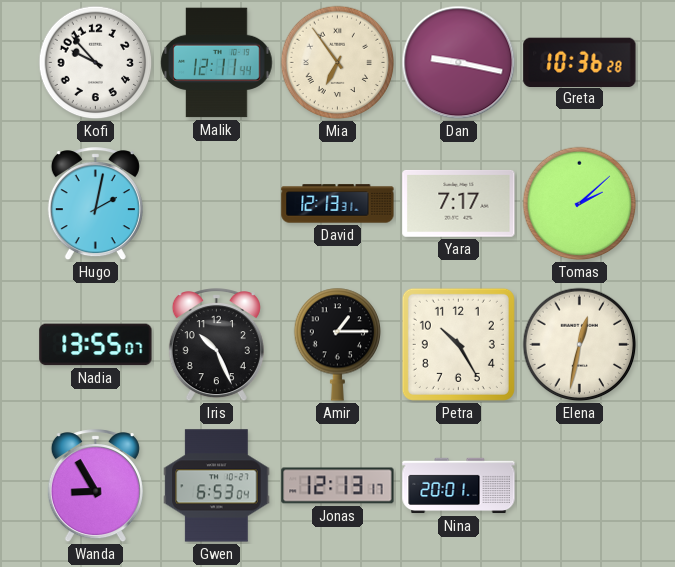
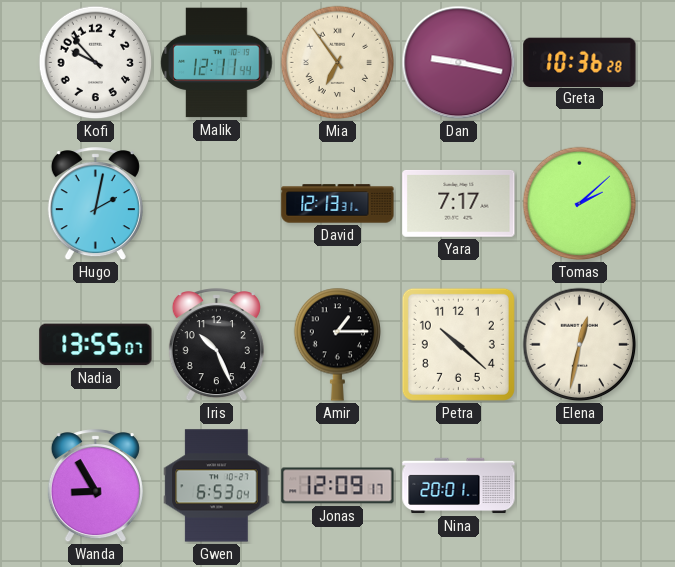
Petra: 10:25 -> 10:22 (458, 344)
Jonas: 12:13 -> 12:09 (338, 486)
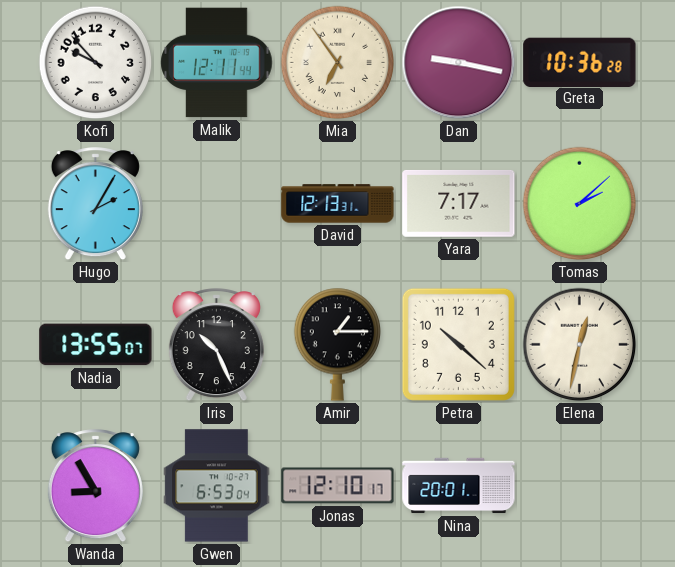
Hugo: 2:02 -> 2:05 (95, 204)
Jonas: 12:09 -> 12:10 (338, 486)
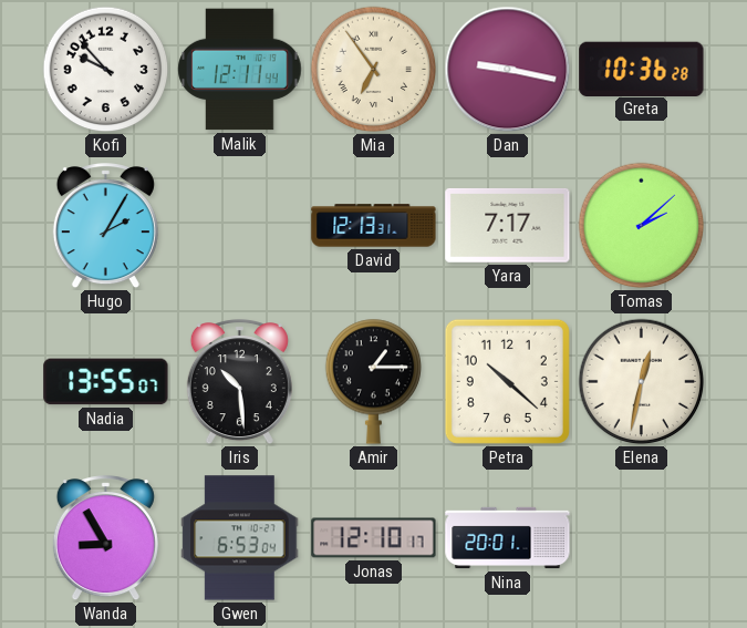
Iris: 10:26 -> 10:29 (239, 382)
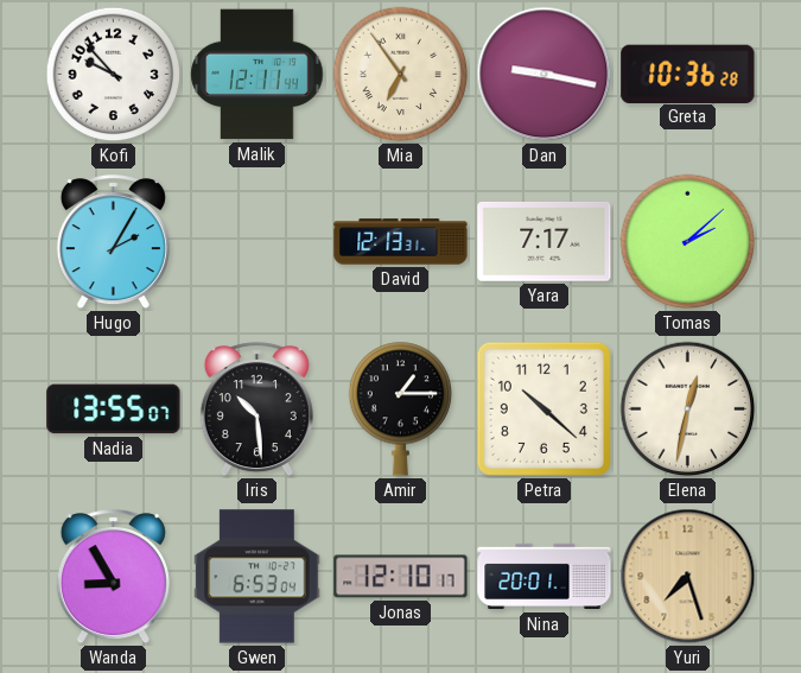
Yuri: none -> 7:27 (688, 577)
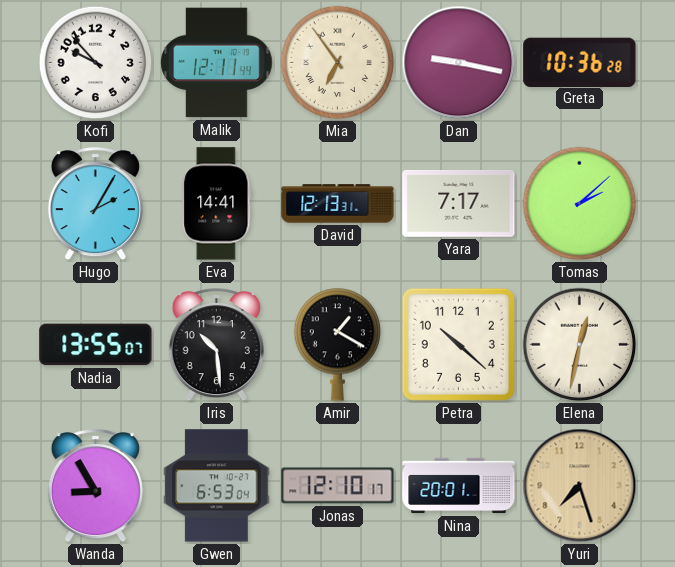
Eva: none -> 14:41 (217, 204)
Amir: 1:15 -> 1:20 (338, 344)
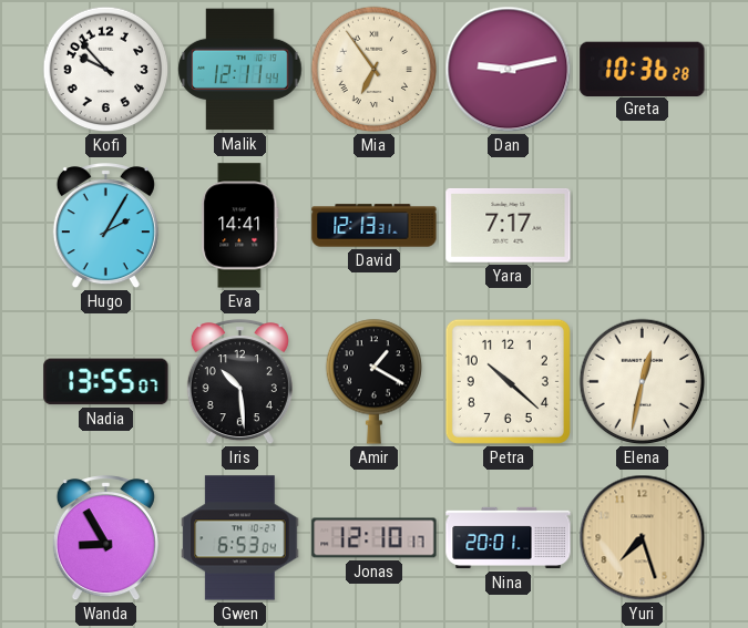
Dan: 9:17 -> 9:13 (509, 70)
Tomas: 2:08 -> none (580, 204)
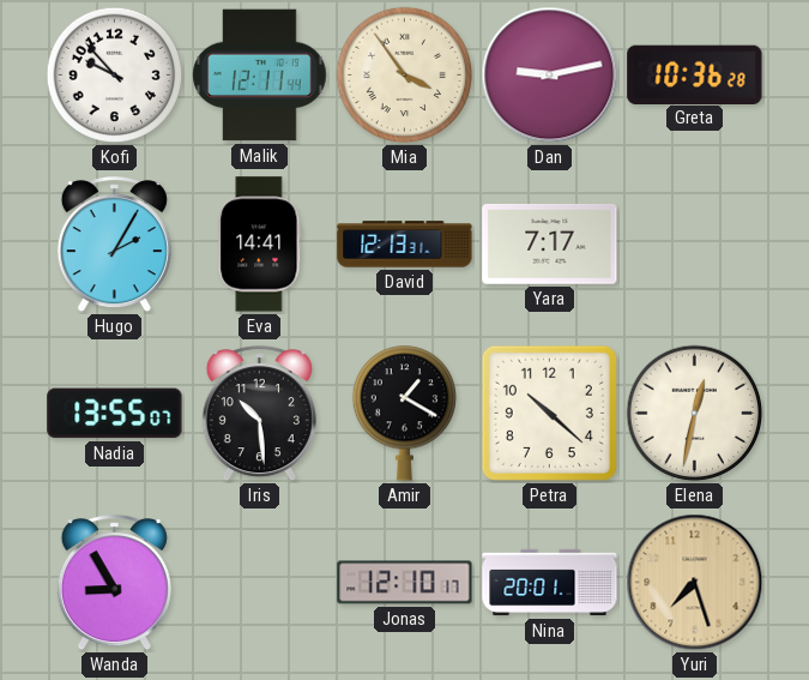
Mia: 6:54 -> 3:54 (405, 76)
Gwen: 6:53 -> none (240, 538)
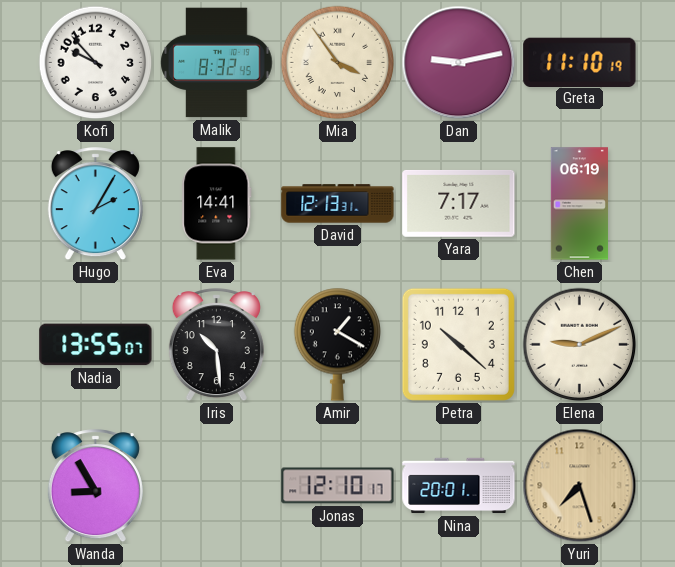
Malik: 12:11 -> 8:32 (217, 63)
Greta: 10:36 -> 11:10 (580, 62)
Chen: none -> 06:19 (579, 204)
Elena: 12:32 -> 9:11 (580, 345)
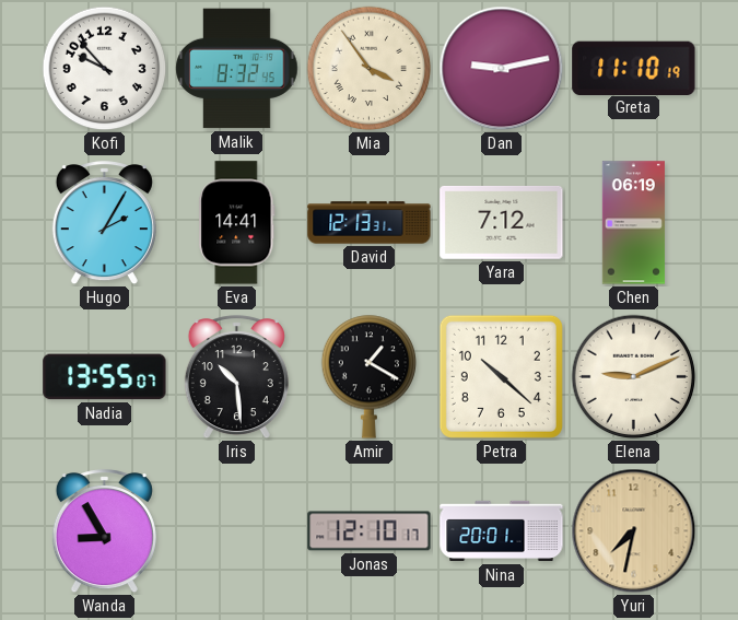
Yara: 7:17 -> 7:12 (502, 223)
Yuri: 7:27 -> 7:32 (634, 531)
